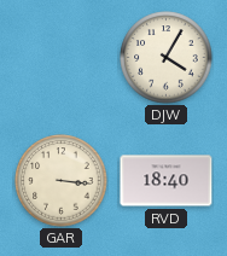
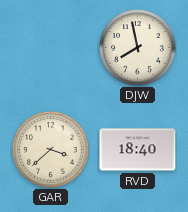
DJW: 4:05 -> 7:58 (138, 48)
GAR: 3:16 -> 3:38 (51, 150)
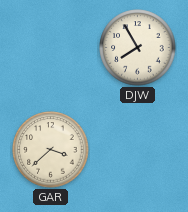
DJW: 7:58 -> 7:55 (138, 48)
RVD: 18:40 -> none (138, 150)
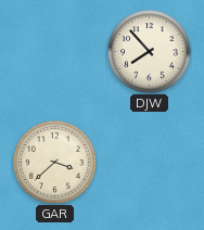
DJW: 7:55 -> 7:53 (150, 52)
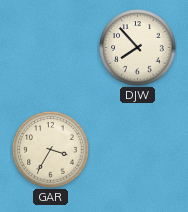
GAR: 3:38 -> 3:35 (51, 150)
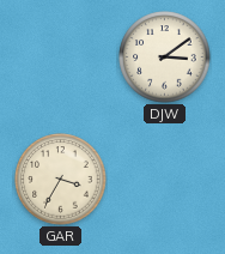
DJW: 7:53 -> 3:09 (165, 58)
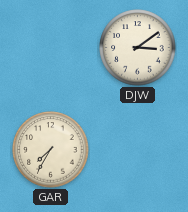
GAR: 3:35 -> 7:35 (51, 150)
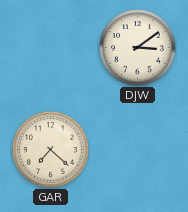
GAR: 7:35 -> 7:22 (51, 150)
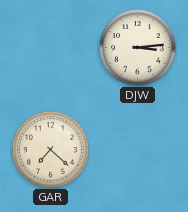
DJW: 3:09 -> 3:14 (138, 48)
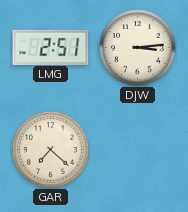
LMG: none -> 2:51 (51, 47)
